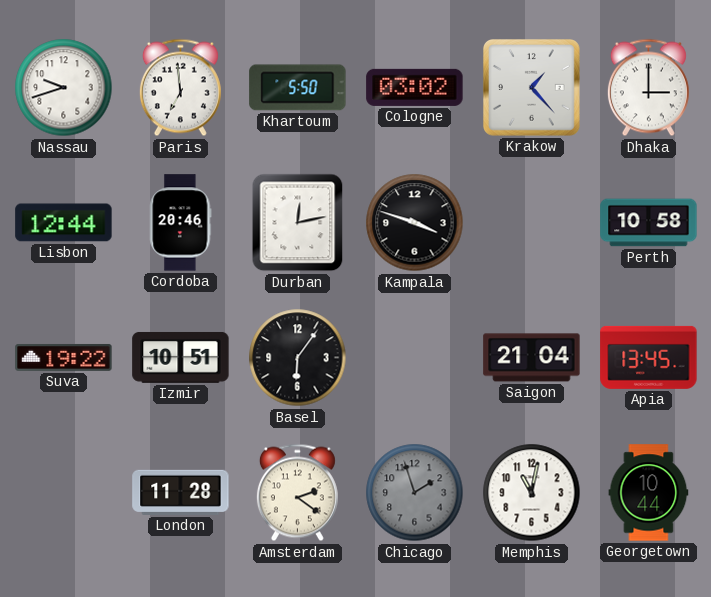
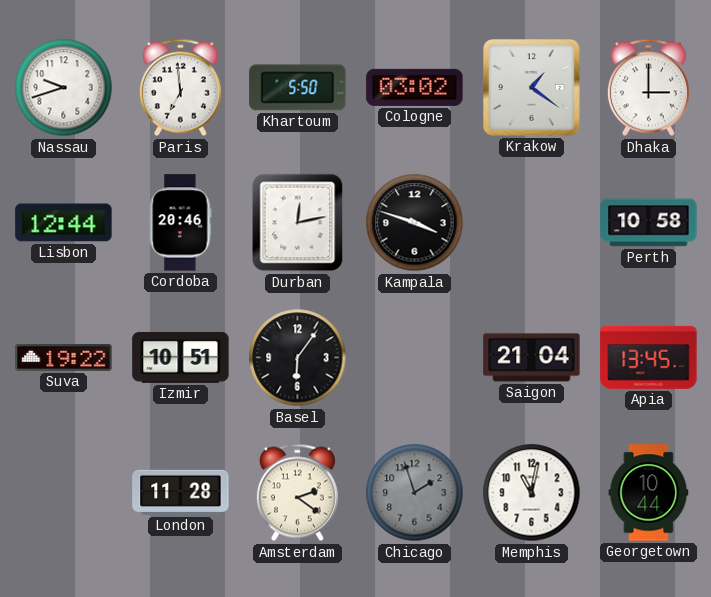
Krakow: 1:23 -> 1:21 (532, 88)
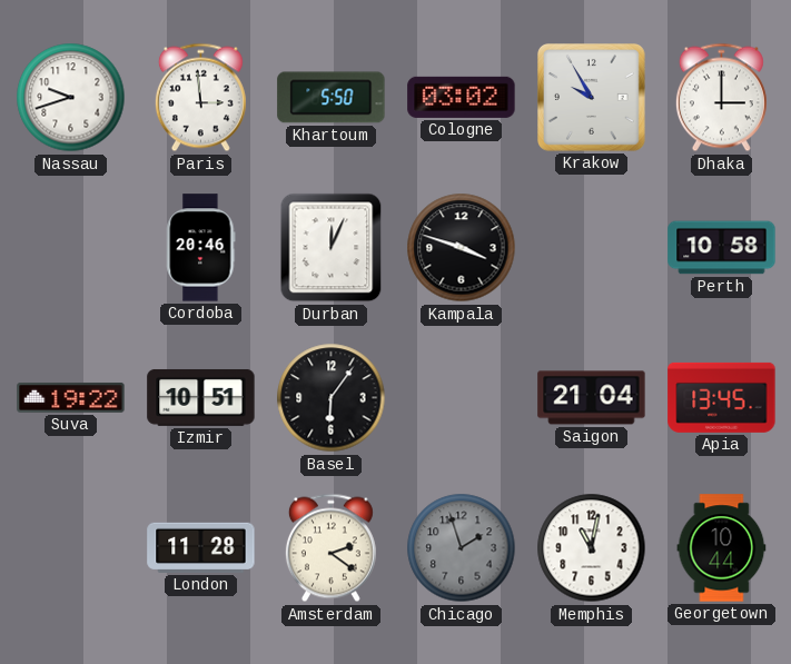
Paris: 6:59 -> 2:59 (200, 98)
Krakow: 1:21 -> 9:55 (592, 98)
Lisbon: 12:44 -> none (64, 223)
Durban: 12:13 -> 12:04 (332, 248)
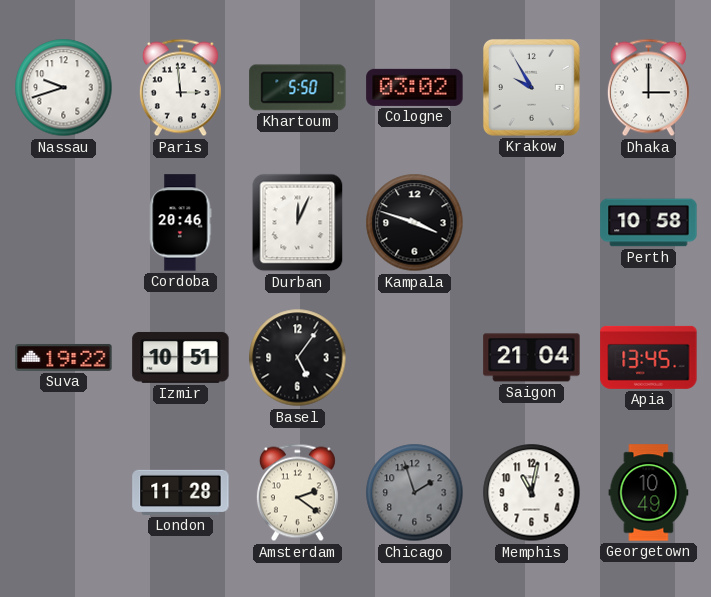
Basel: 6:06 -> 5:06 (298, 358)
Georgetown: 10:44 -> 10:49 (649, 493)
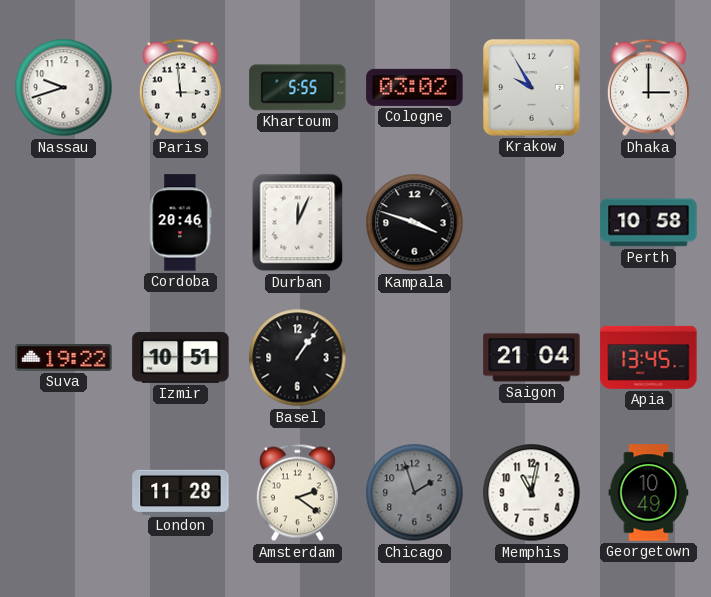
Khartoum: 5:50 -> 5:55 (298, 88)
Basel: 5:06 -> 1:06 (298, 358)
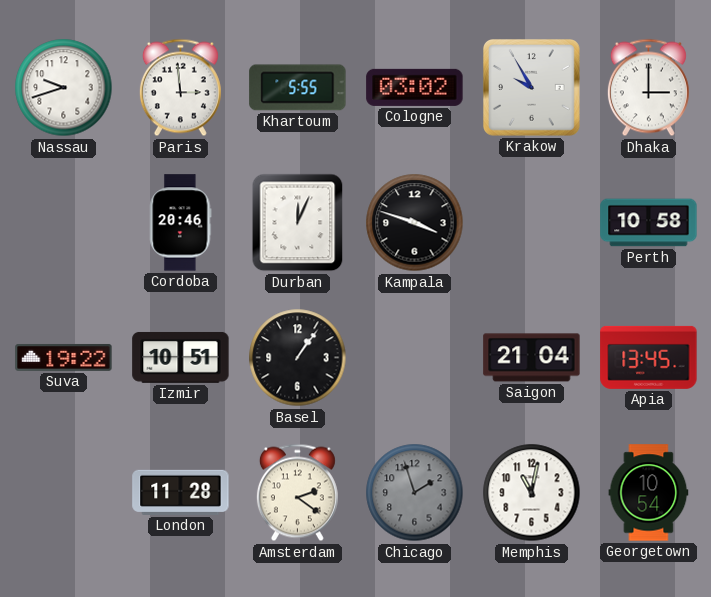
Georgetown: 10:49 -> 10:54 (649, 493)
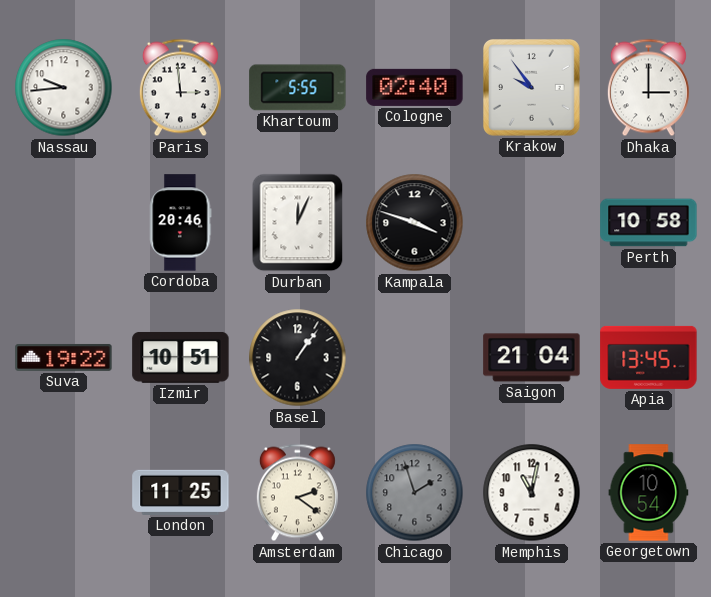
Nassau: 9:42 -> 9:44 (64, 88)
Cologne: 03:02 -> 02:40 (415, 87)
Krakow: 9:55 -> 9:54 (532, 88)
London: 11:28 -> 11:25 (181, 492)
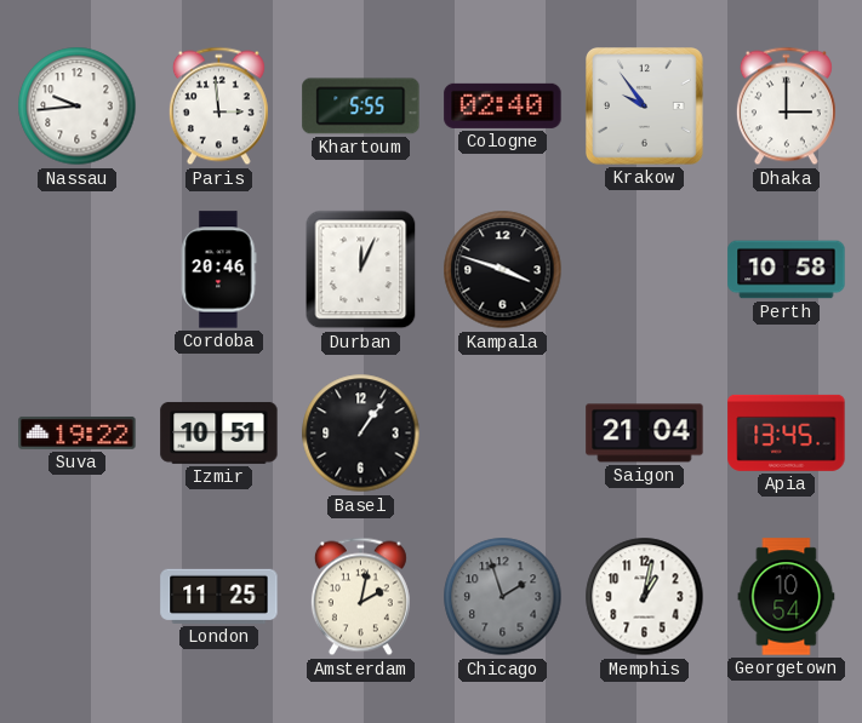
Amsterdam: 2:21 -> 2:02 (360, 597)
Memphis: 11:02 -> 1:02 (645, 597)
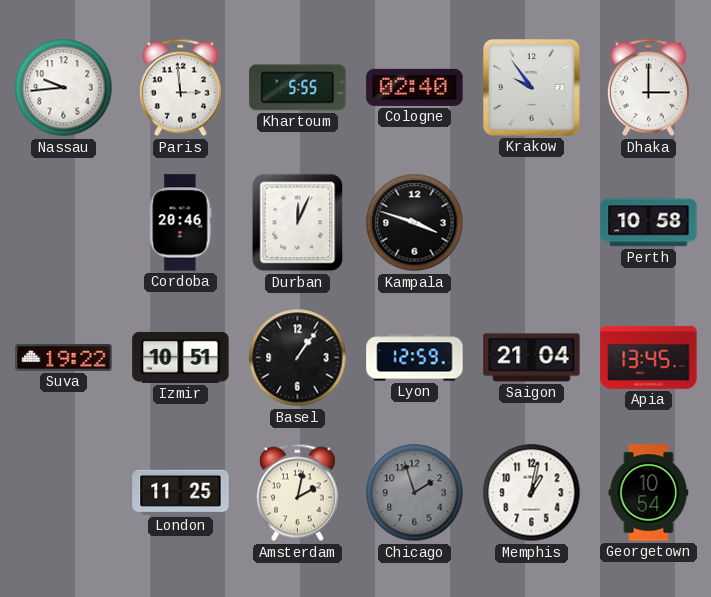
Lyon: none -> 12:59 (415, 358)
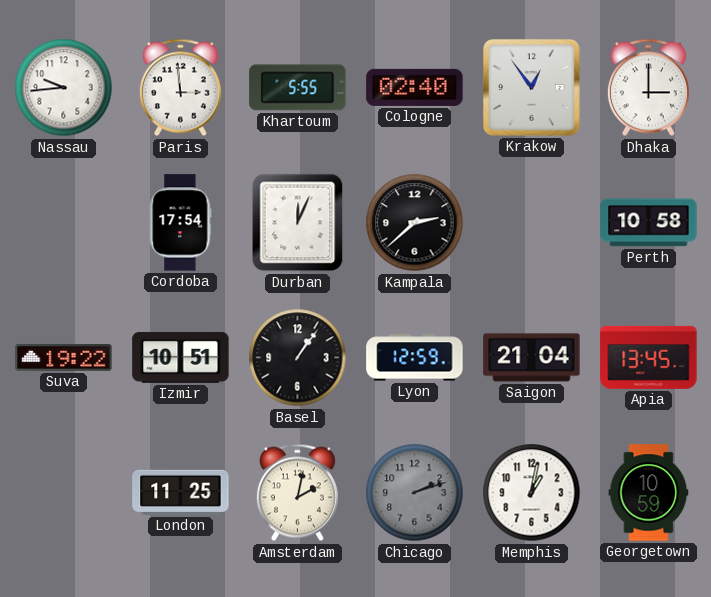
Krakow: 9:54 -> 12:54 (532, 88)
Cordoba: 20:46 -> 17:54 (181, 223)
Kampala: 3:48 -> 2:38 (415, 223)
Chicago: 1:57 -> 2:12 (415, 493)
Georgetown: 10:54 -> 10:59 (649, 493)
